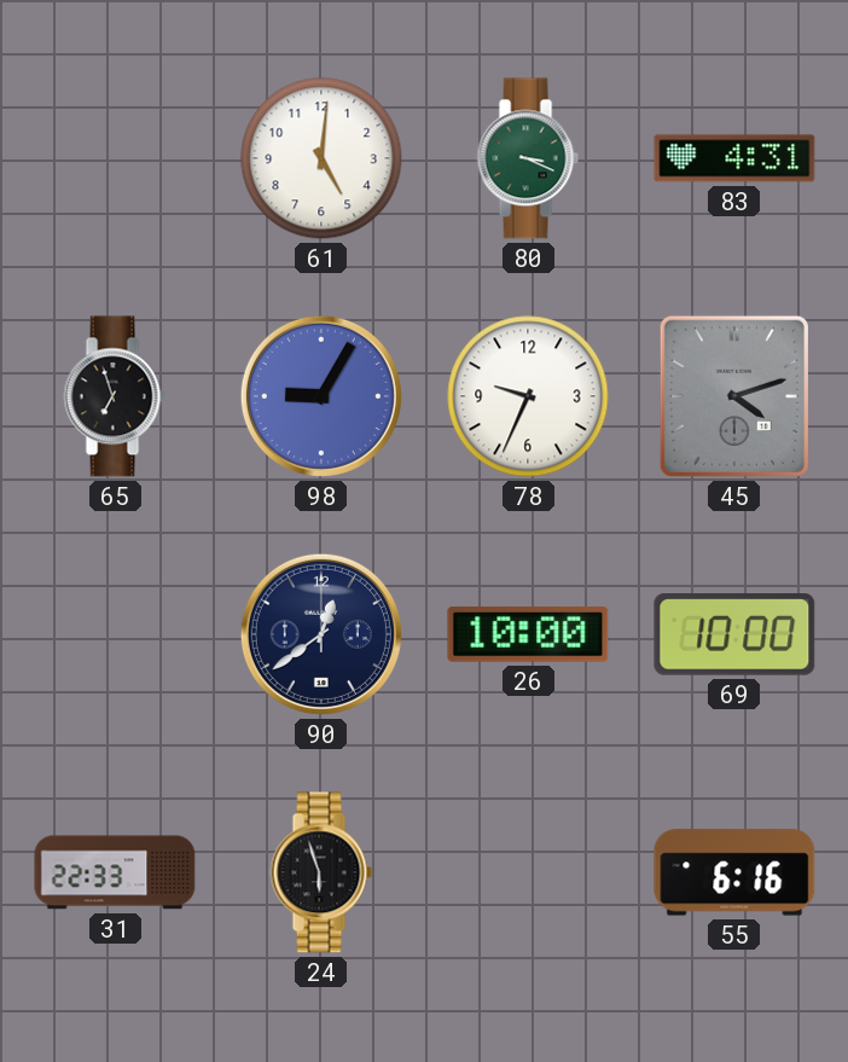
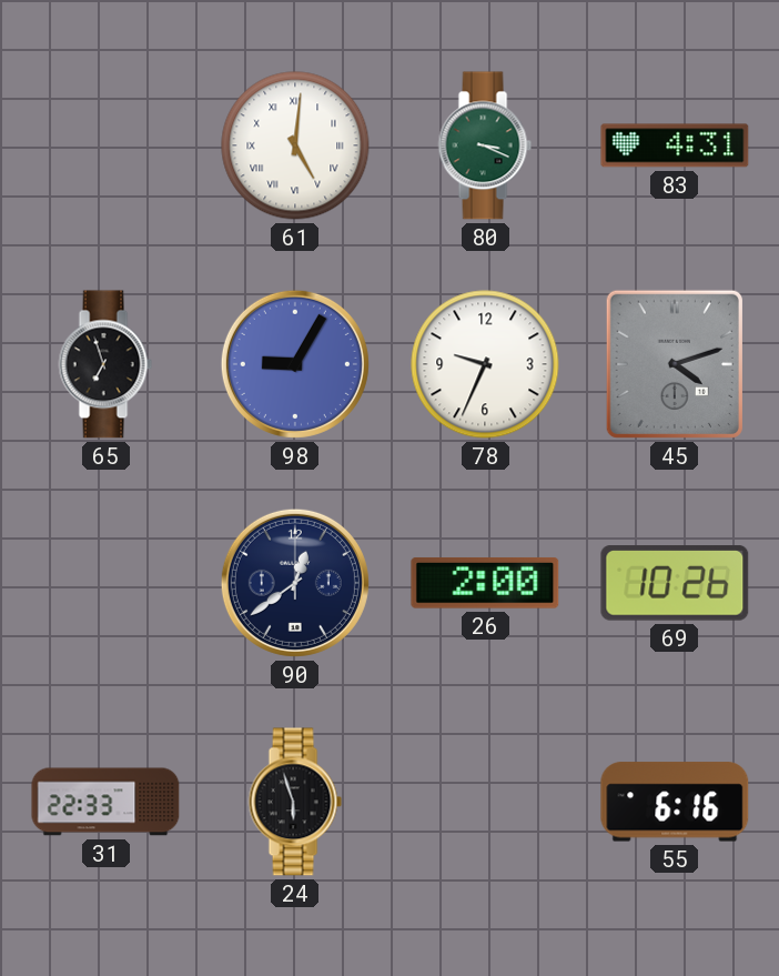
61 numerals: Arabic -> Roman (295, 145)
26: 10:00 -> 2:00 (485, 583)
69: 10:00 -> 10:26 (675, 584)
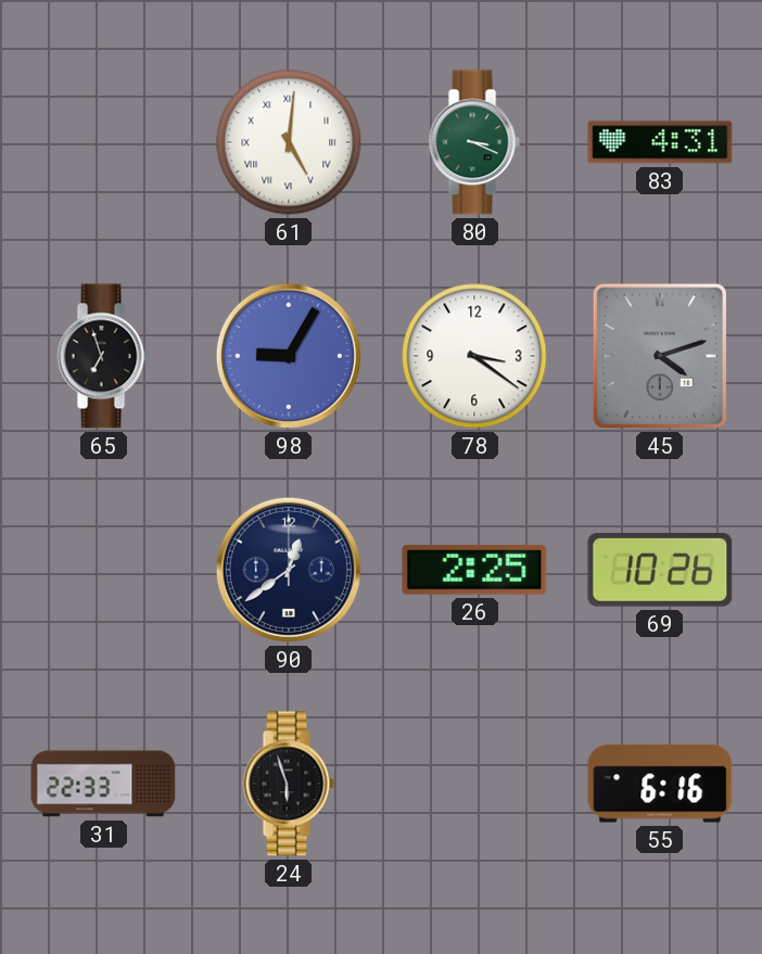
78: 9:34 -> 3:21 (474, 356)
26: 2:00 -> 2:25 (474, 570)
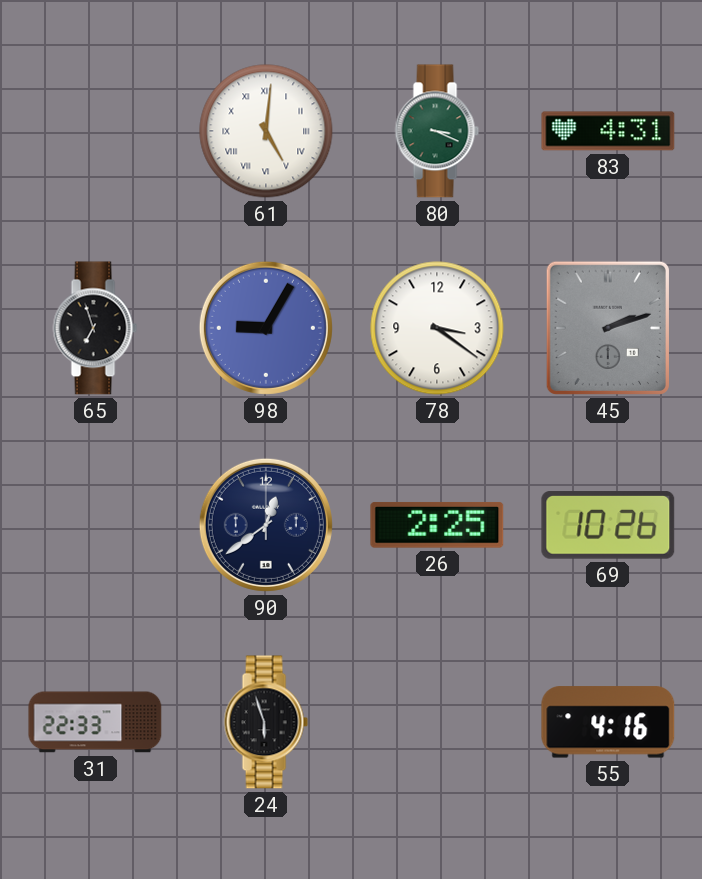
45: 4:12 -> 2:12 (608, 328)
55: 6:16 -> 4:16 (608, 722)
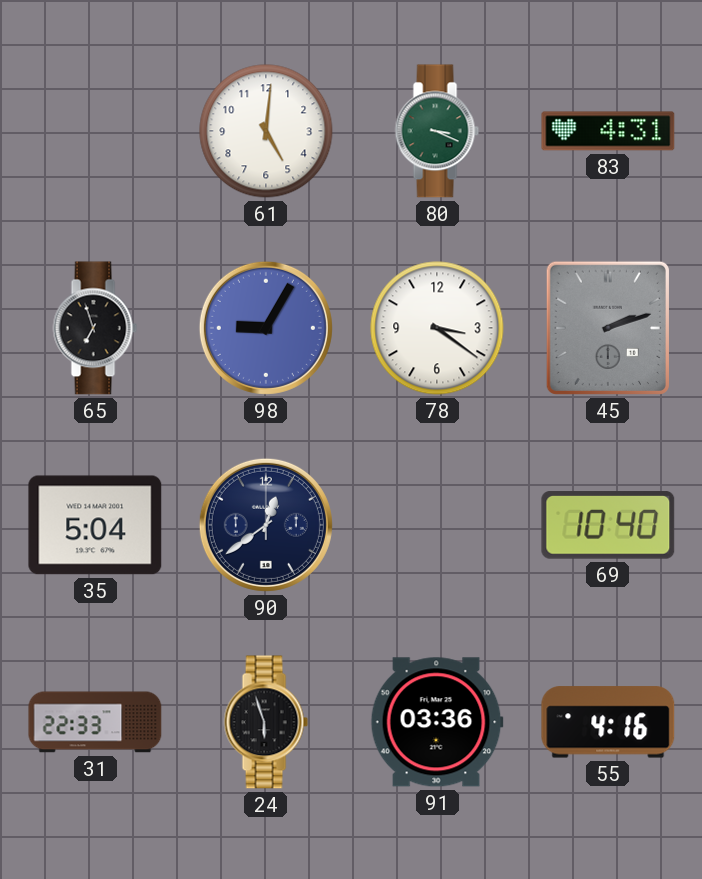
61 numerals: Roman -> Arabic (266, 131)
35: none -> 5:04 (95, 525)
26: 2:25 -> none (437, 525)
69: 10:26 -> 10:40 (608, 526)
91: none -> 03:36 (437, 722)
